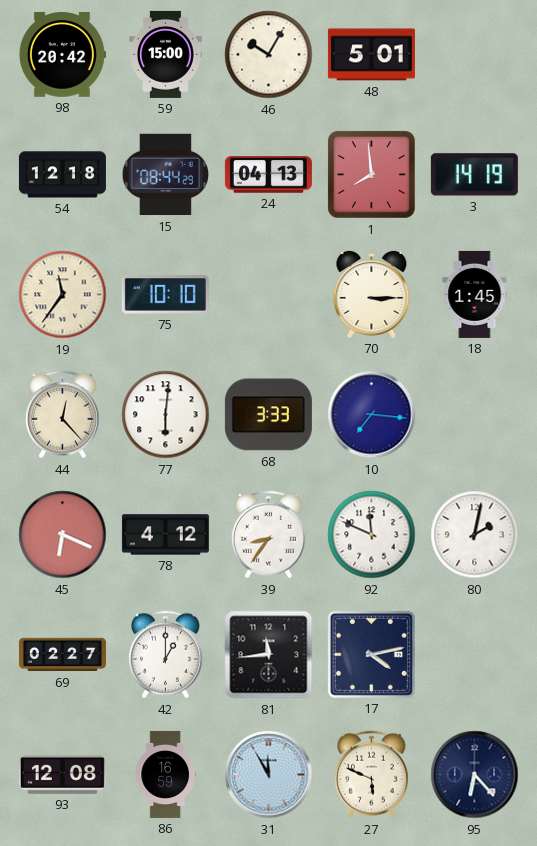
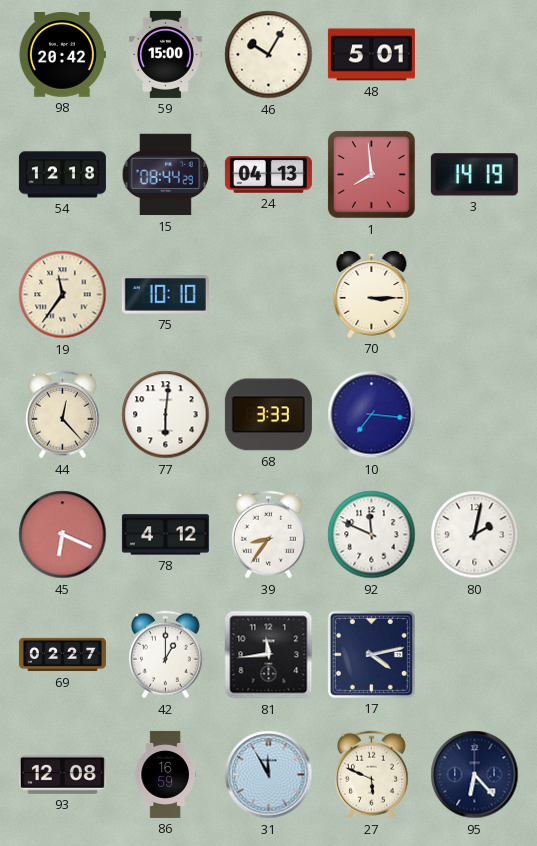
18: 1:45 -> none (475, 294)
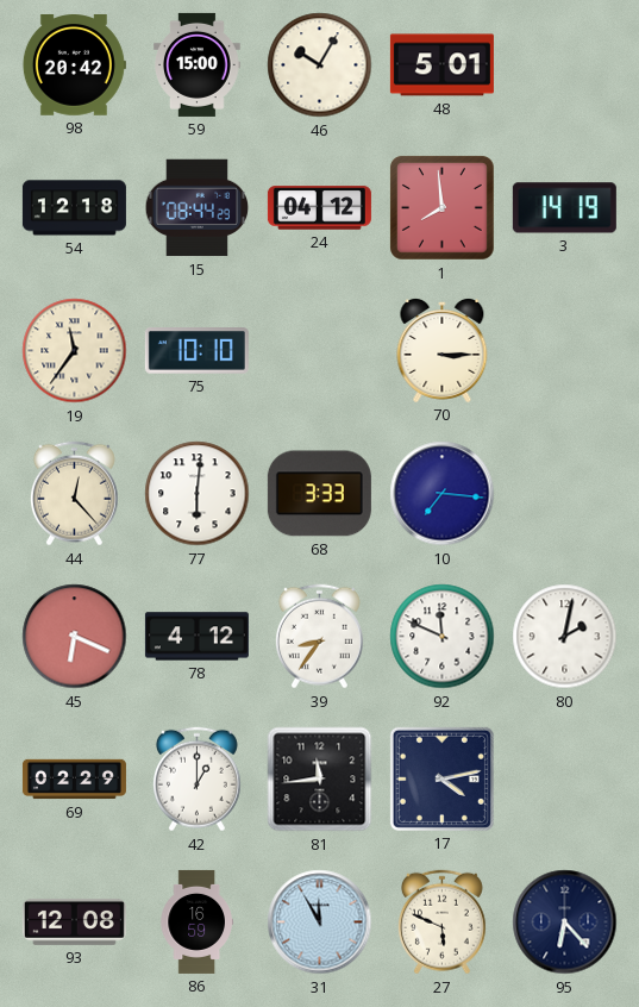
24: 04:13 -> 04:12 (319, 208)
69: 02:27 -> 02:29 (74, 780)
